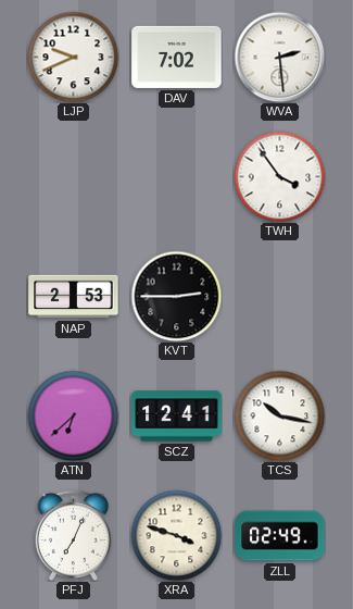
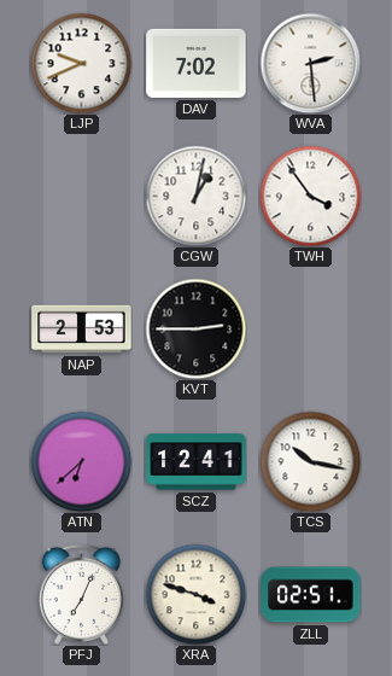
CGW: none -> 1:02 (195, 196)
ZLL: 02:49 -> 02:51 (311, 595)
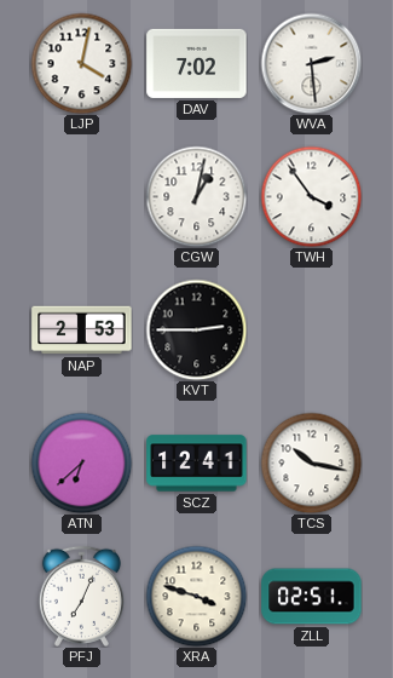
LJP: 9:41 -> 4:02 (81, 63)
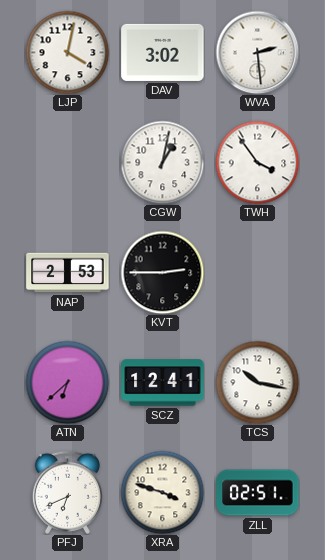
DAV: 7:02 -> 3:02 (163, 52)
PFJ: 7:04 -> 6:41 (67, 492)
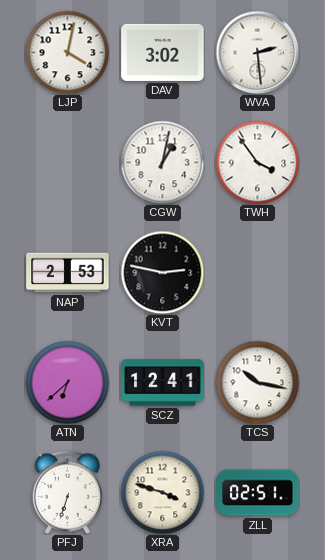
KVT: 2:45 -> 2:47 (162, 272)
PFJ: 6:41 -> 6:33 (67, 492)
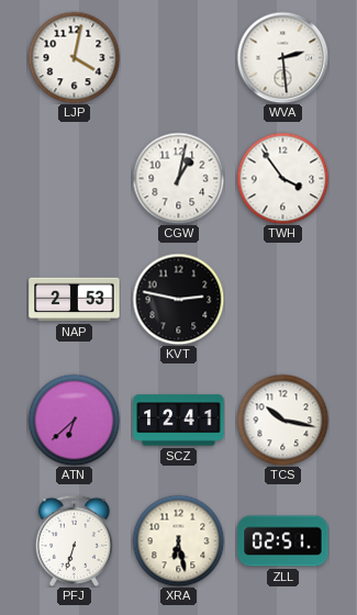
DAV: 3:02 -> none (163, 52)
XRA: 3:48 -> 6:28 (178, 540)
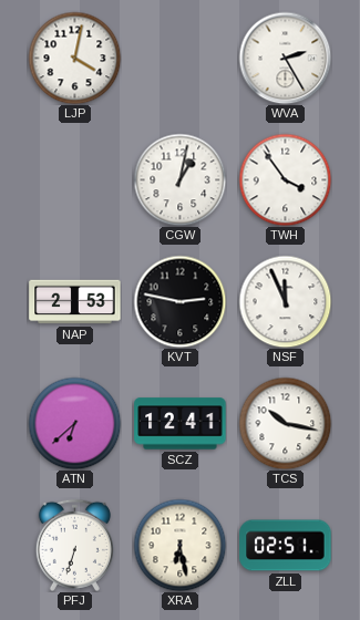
WVA: 2:29 -> 2:25 (285, 58)
NSF: none -> 11:56 (285, 301)
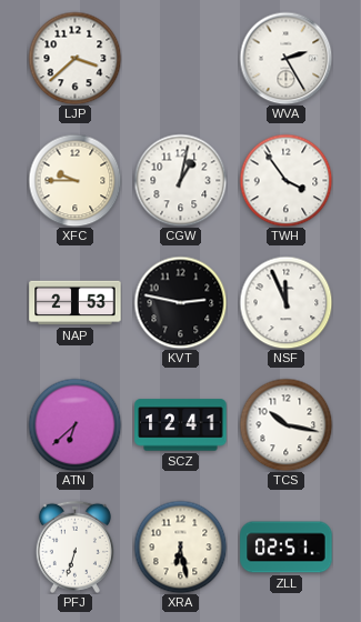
LJP: 4:02 -> 3:38 (74, 58)
XFC: none -> 9:45 (74, 180)
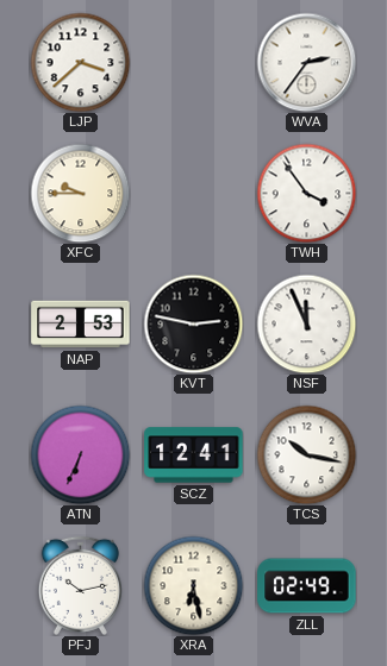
WVA: 2:25 -> 2:36 (306, 62)
CGW: 1:02 -> none (180, 180)
ATN: 6:38 -> 6:34 (80, 454)
PFJ: 6:33 -> 10:13 (80, 585)
ZLL: 02:51 -> 02:49 (307, 586)
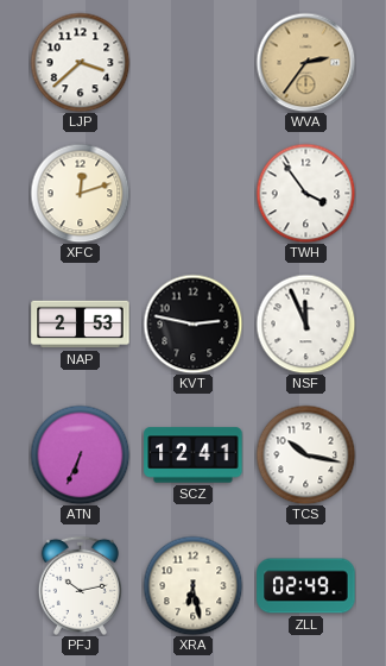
WVA dial: white -> champagne (305, 62)
XFC: 9:45 -> 12:12 (80, 193)
